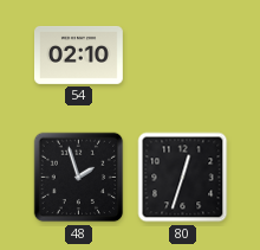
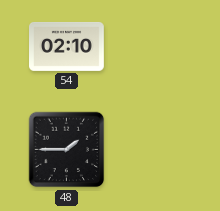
48: 1:57 -> 1:45 (67, 150)
80: 12:33 -> none (183, 178)
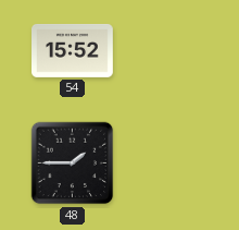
54: 02:10 -> 15:52 (73, 50)
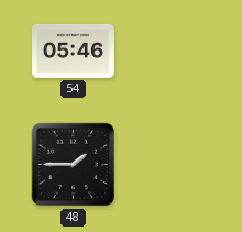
54: 15:52 -> 05:46 (74, 51)
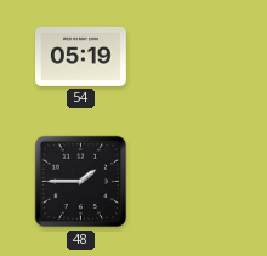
54: 05:46 -> 05:19 (81, 56)
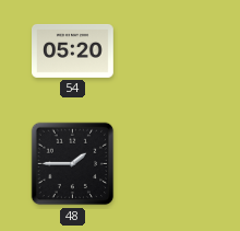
54: 05:19 -> 05:20 (73, 50)
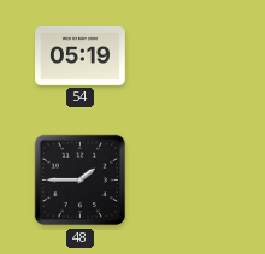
54: 05:20 -> 05:19 (81, 55)
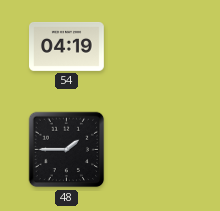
54: 05:19 -> 04:19 (67, 46)
